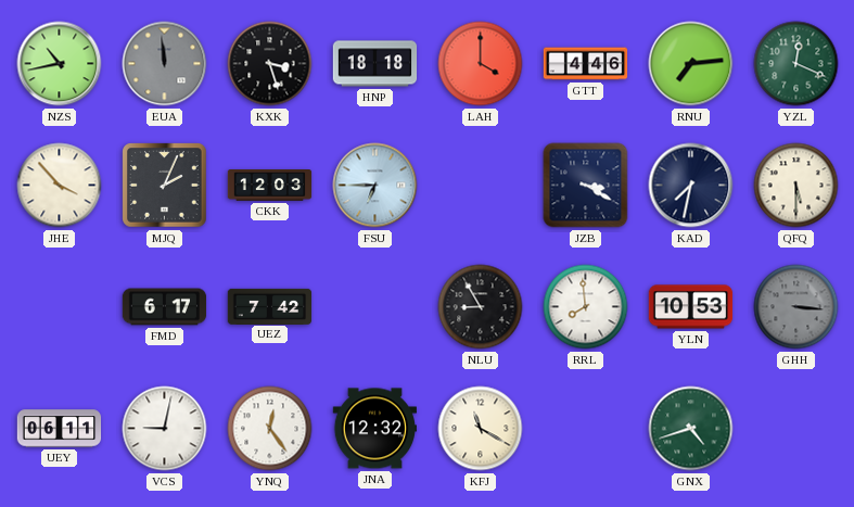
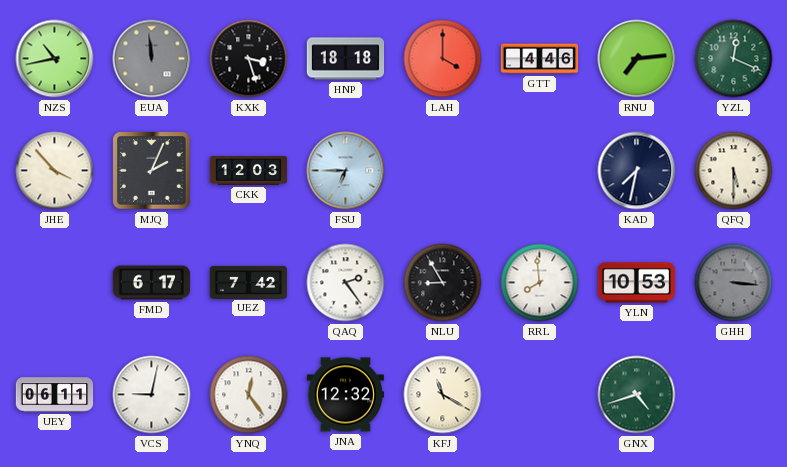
JZB: 3:20 -> none (586, 186)
QAQ: none -> 2:24 (346, 283)
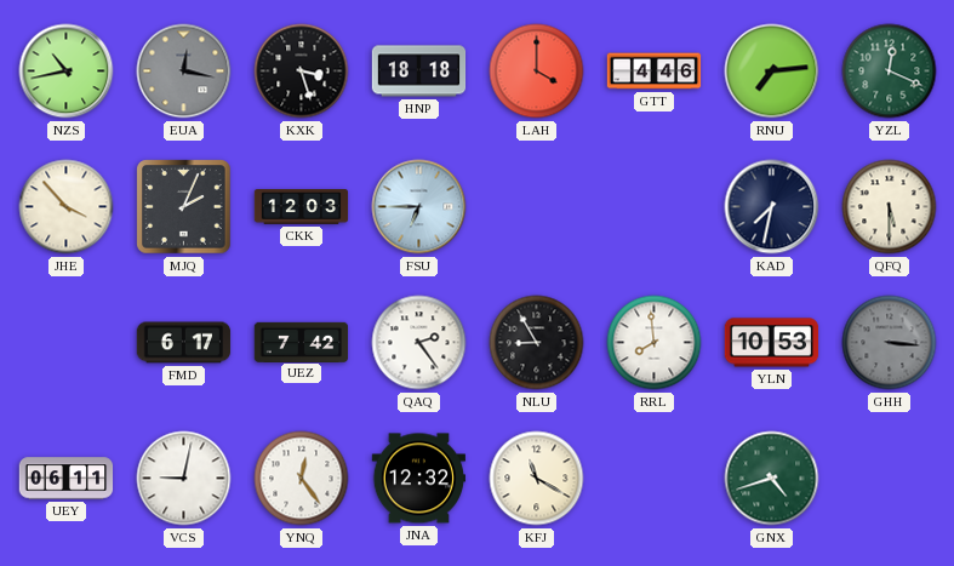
EUA: 11:59 -> 12:17 (184, 72)
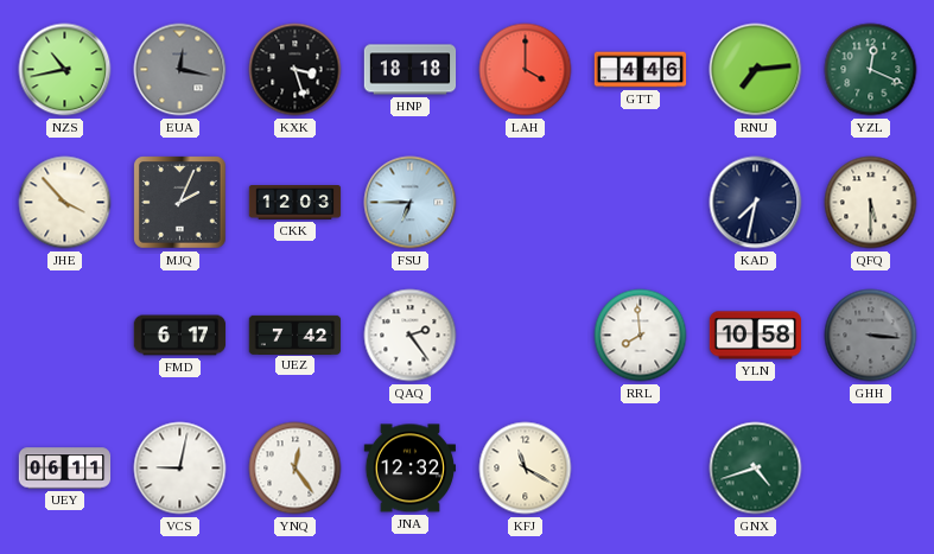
NLU: 8:55 -> none (537, 343)
YLN: 10:53 -> 10:58 (756, 336)
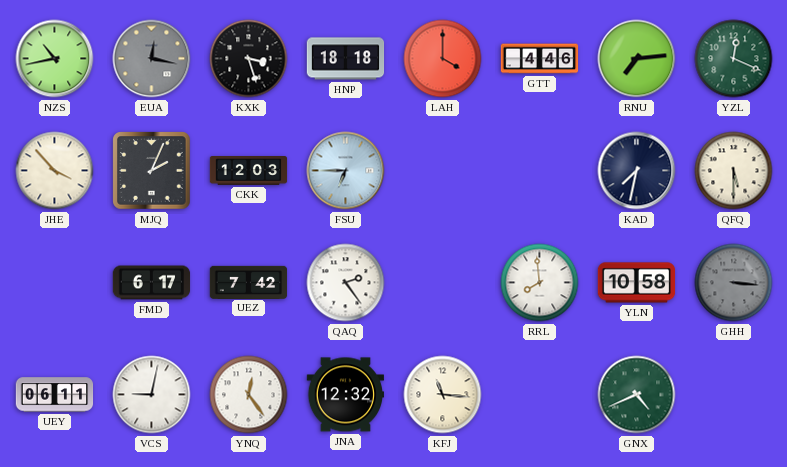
KFJ: 11:20 -> 11:16 (443, 395)
GNX: 4:42 -> 4:41 (637, 395)
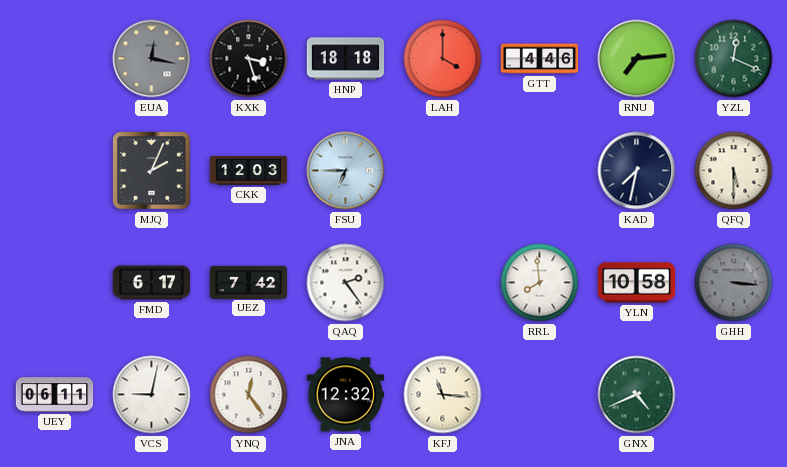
NZS: 10:43 -> none (55, 59)
JHE: 3:53 -> none (55, 171)
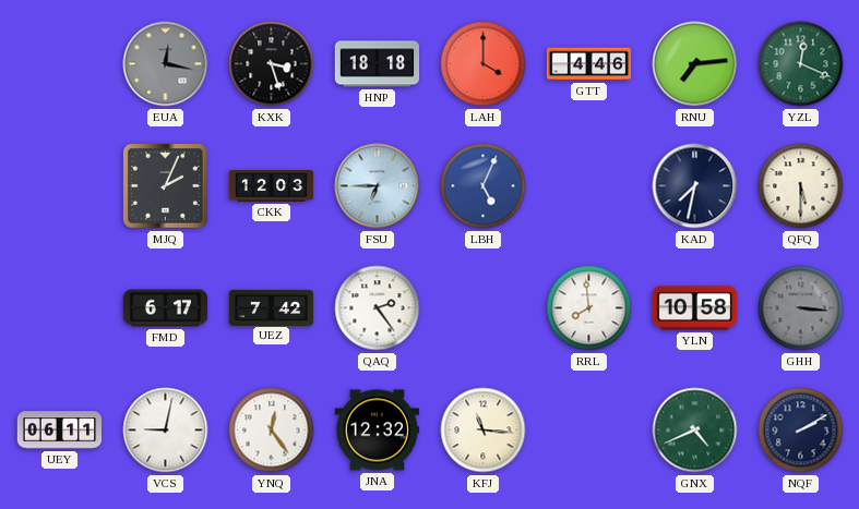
LBH: none -> 5:04 (484, 186)
NQF: none -> 2:10 (801, 431)
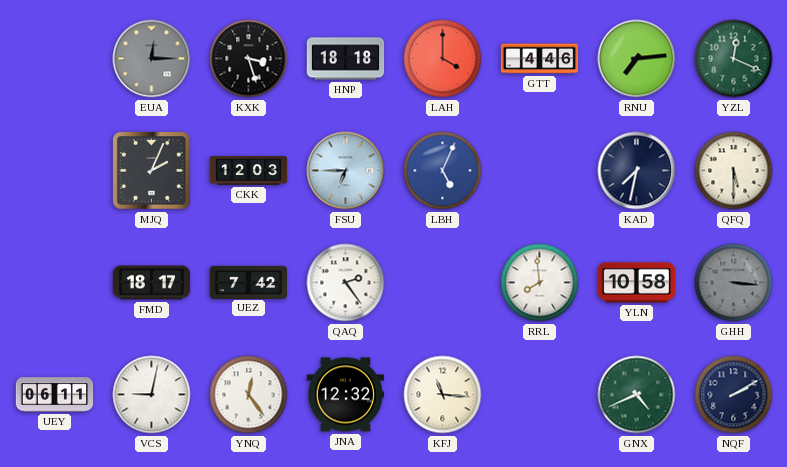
EUA: 12:17 -> 12:15 (152, 59)
FMD: 6:17 -> 18:17 (152, 283)
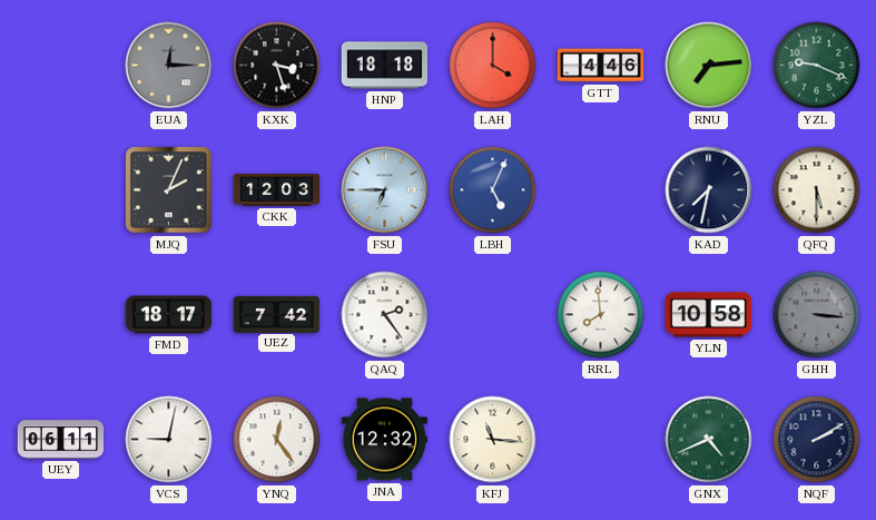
YZL: 12:19 -> 9:19 (817, 66)
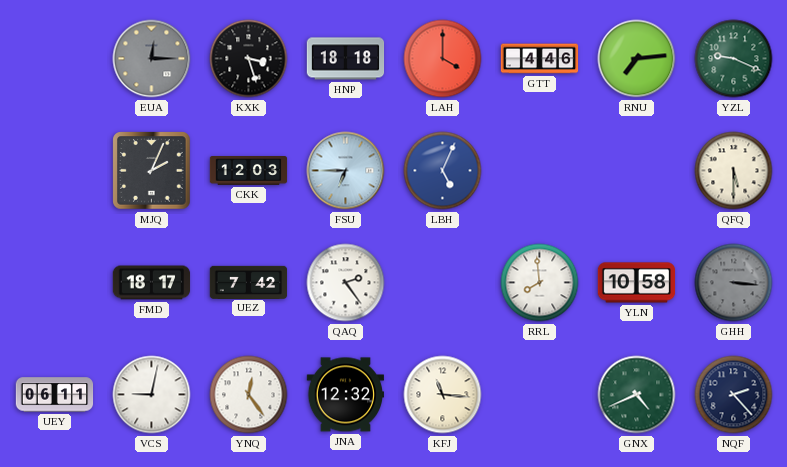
KAD: 7:32 -> none (709, 190)
NQF: 2:10 -> 2:23 (734, 395)
